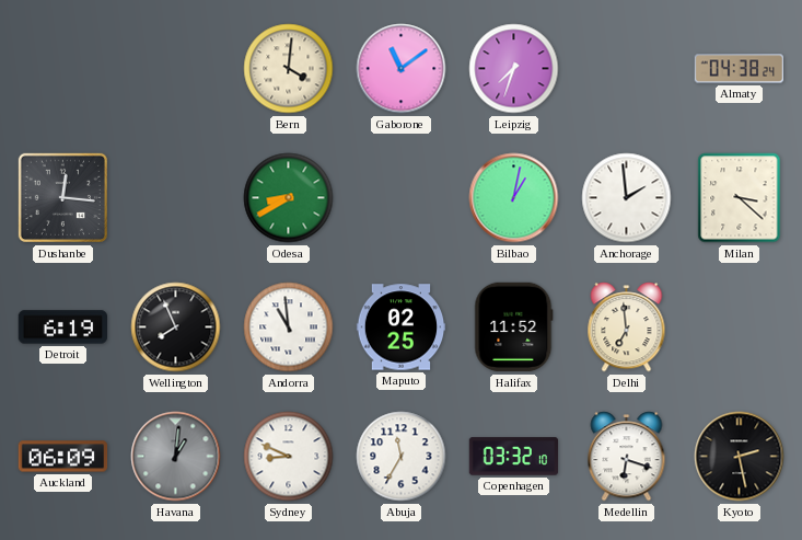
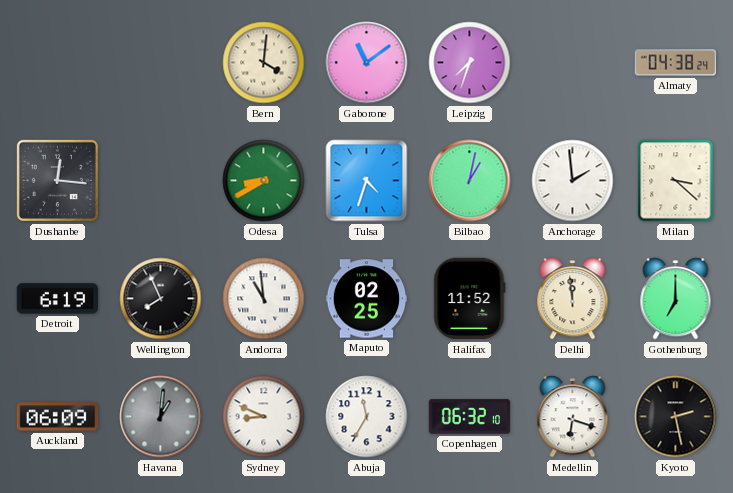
Tulsa: none -> 4:33 (367, 181)
Delhi: 6:59 -> 11:59 (573, 299)
Gothenburg: none -> 7:00 (676, 299)
Copenhagen: 03:32 -> 06:32 (470, 417)
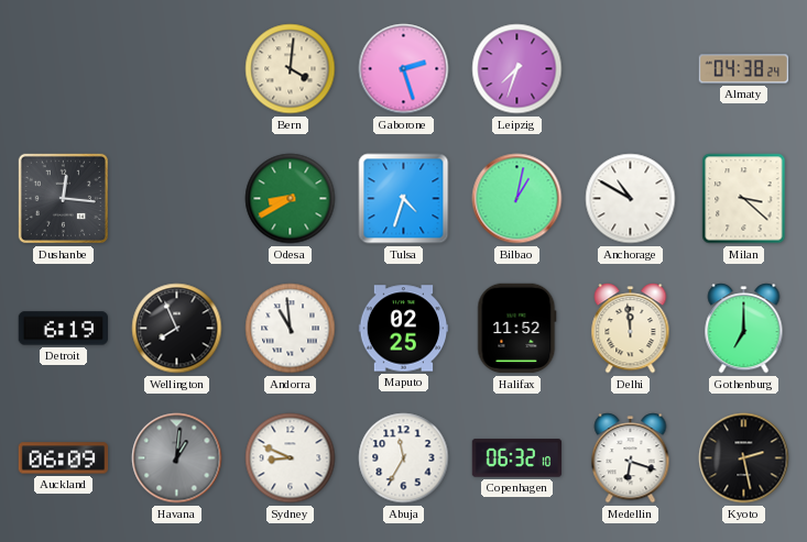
Gaborone: 11:09 -> 2:27 (404, 69)
Anchorage: 1:59 -> 10:50 (631, 199)
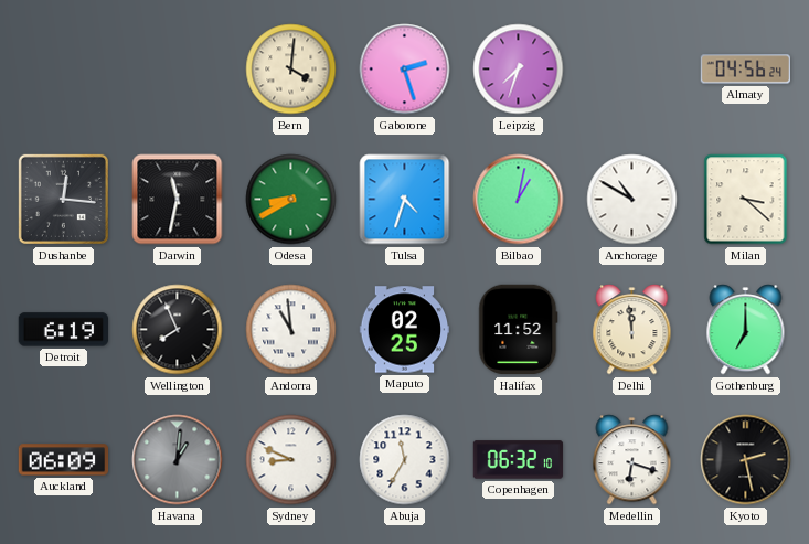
Almaty: 04:38 -> 04:56 (746, 70)
Darwin: none -> 11:32 (178, 200)
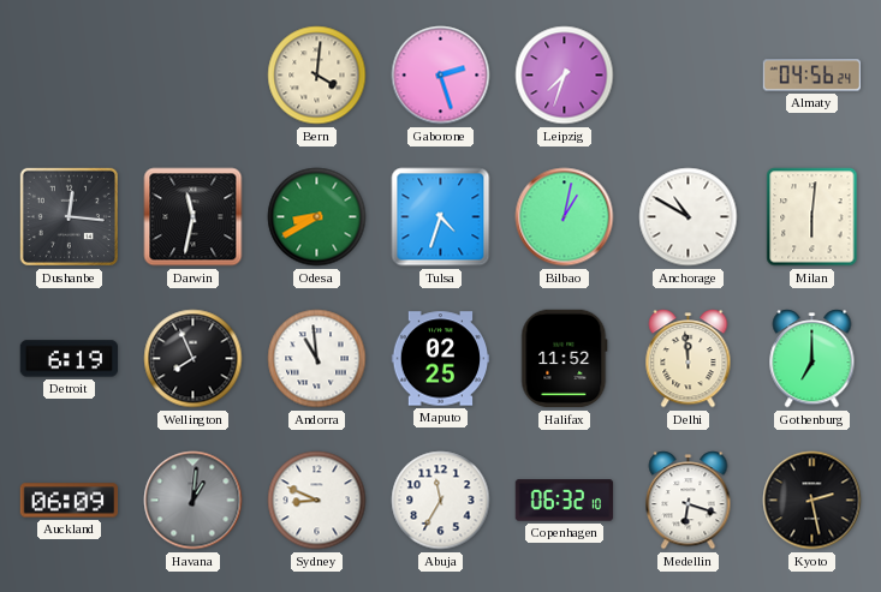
Milan: 3:22 -> 6:01 (812, 217)
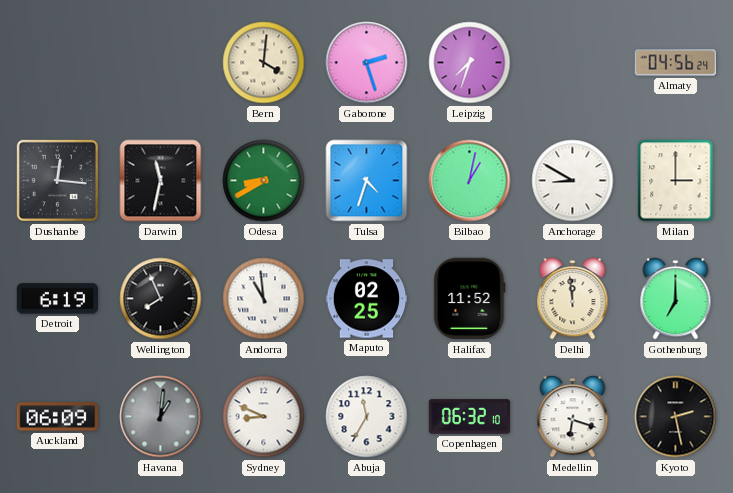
Anchorage: 10:50 -> 8:50 (573, 181)
Milan: 6:01 -> 3:00 (676, 181)
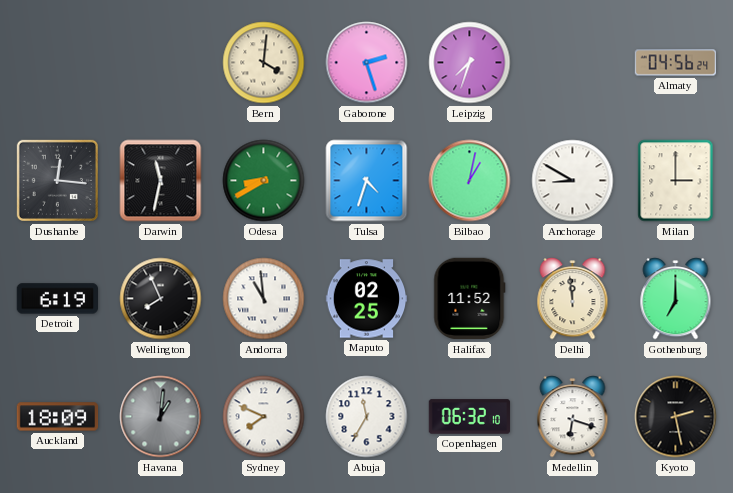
Auckland: 06:09 -> 18:09 (58, 417)
Sydney: 8:49 -> 7:49 (264, 417)
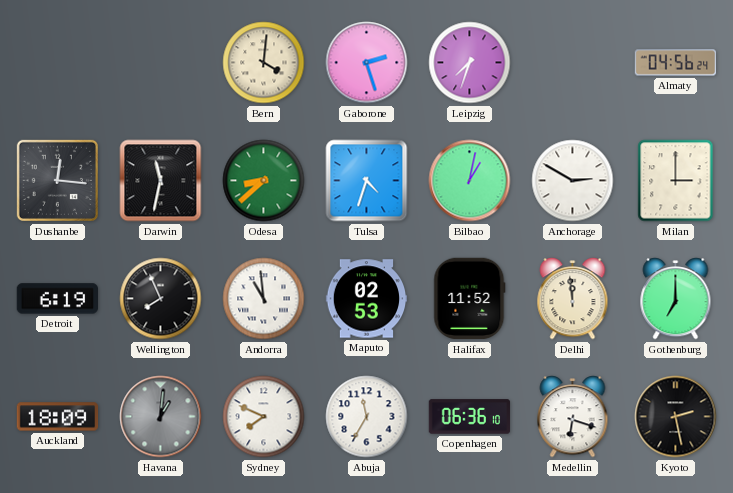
Odesa: 8:40 -> 8:38 (264, 181)
Anchorage: 8:50 -> 2:50 (573, 181)
Maputo: 02:25 -> 02:53 (367, 299)
Copenhagen: 06:32 -> 06:36 (470, 417)
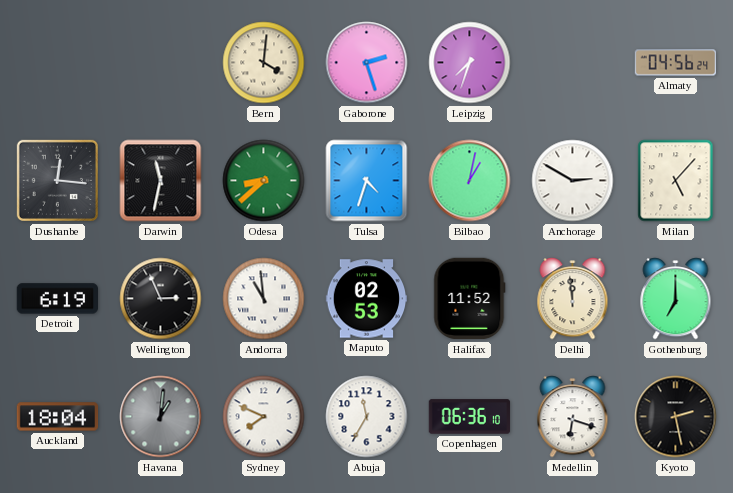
Milan: 3:00 -> 5:07 (676, 181)
Wellington: 7:56 -> 2:56 (161, 299)
Auckland: 18:09 -> 18:04 (58, 417)
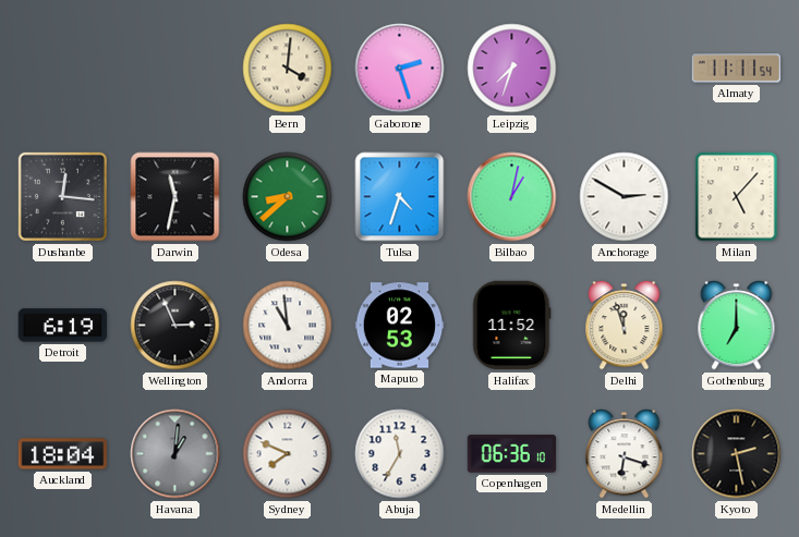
Almaty: 04:56 -> 11:11 (737, 69)
Delhi: 11:59 -> 11:57 (625, 326)
